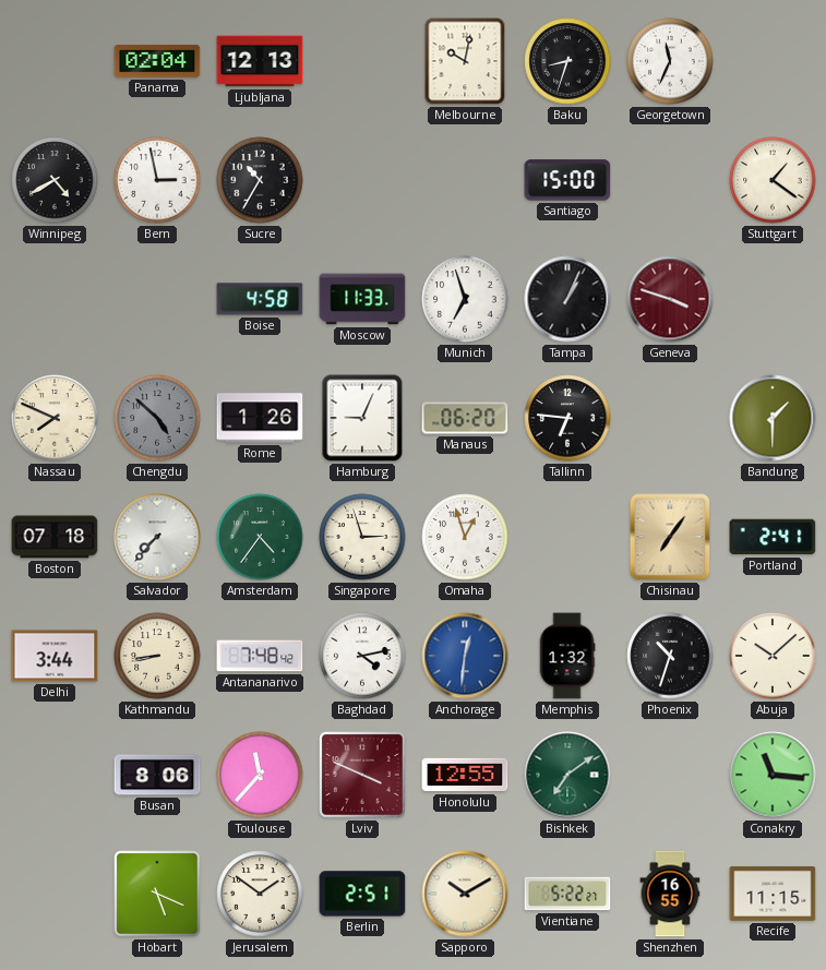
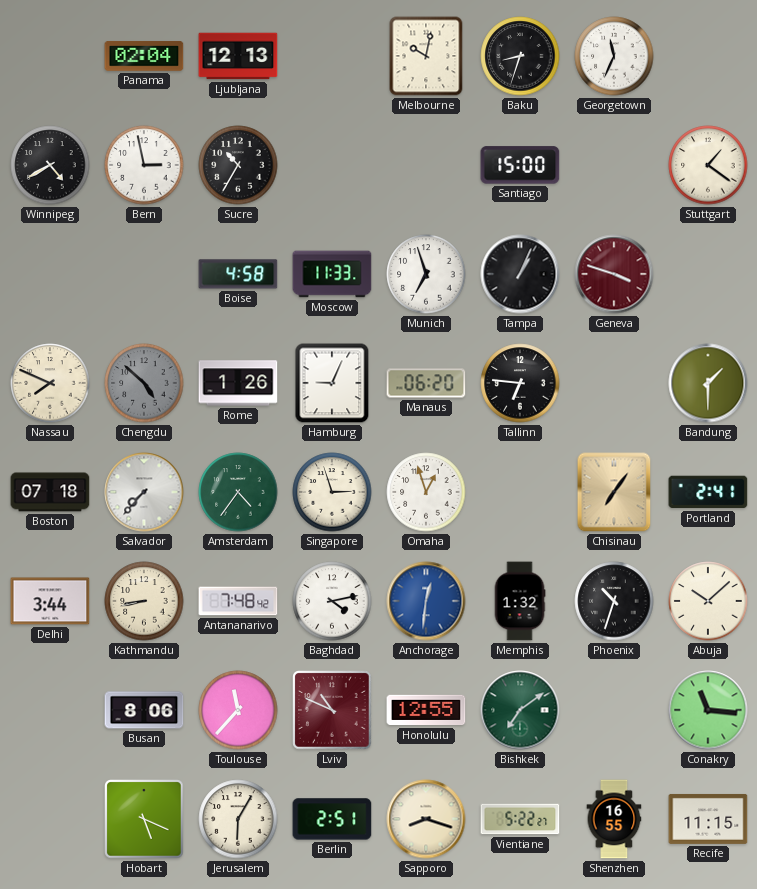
Lviv: 3:49 -> 10:49 (332, 710)
Jerusalem: 1:51 -> 6:05 (238, 819)
Sapporo: 10:10 -> 8:18 (426, 819)
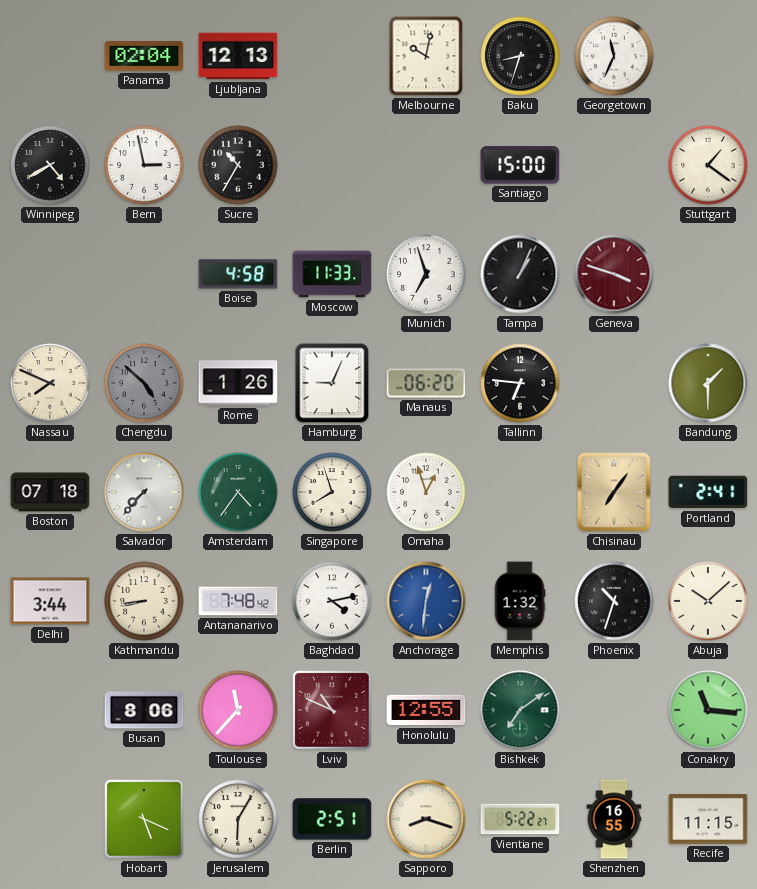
Singapore: 2:57 -> 7:57 (332, 492)
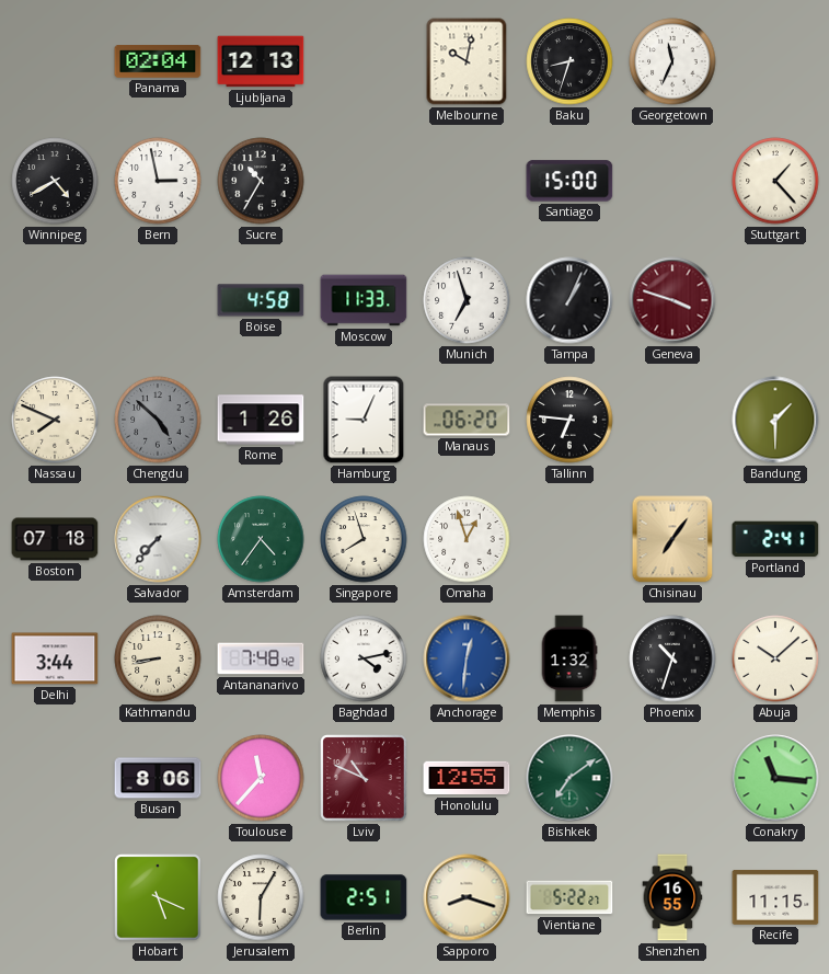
Stuttgart: 1:21 -> 1:23 (775, 181)
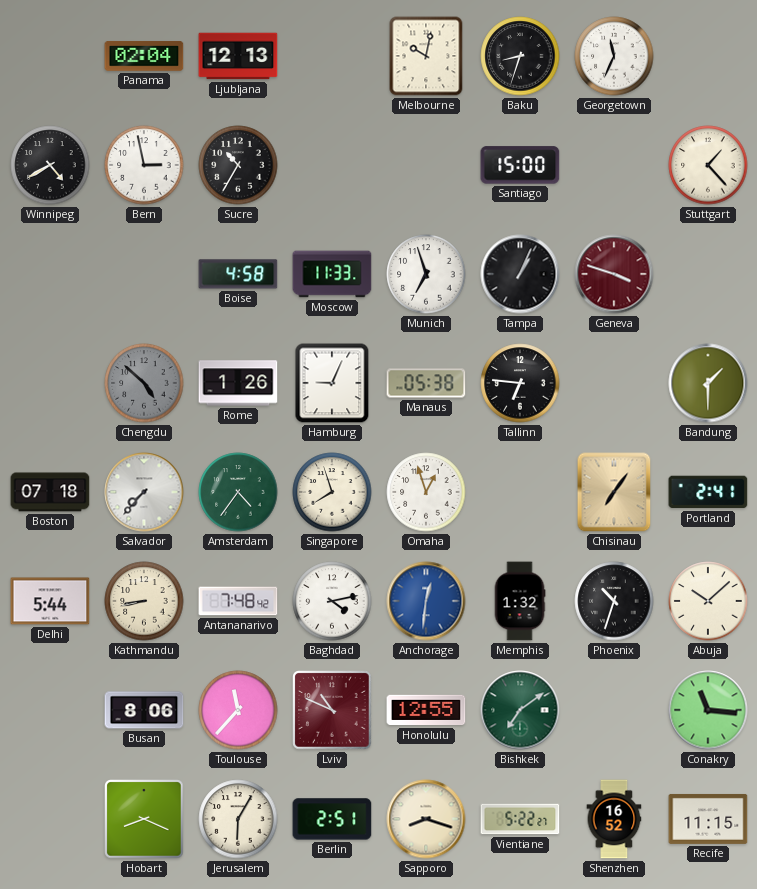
Nassau: 7:49 -> none (55, 420)
Manaus: 06:20 -> 05:38 (426, 383)
Delhi: 3:44 -> 5:44 (50, 601)
Hobart: 5:19 -> 8:19 (144, 819)
Shenzhen: 16:55 -> 16:52 (614, 819)
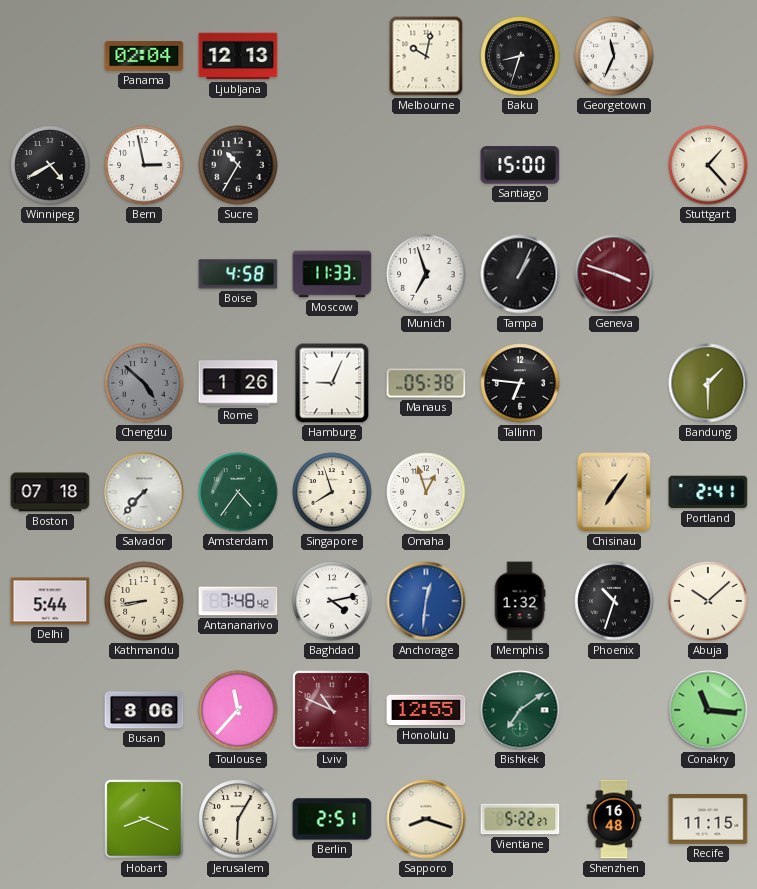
Shenzhen: 16:52 -> 16:48 (614, 819)
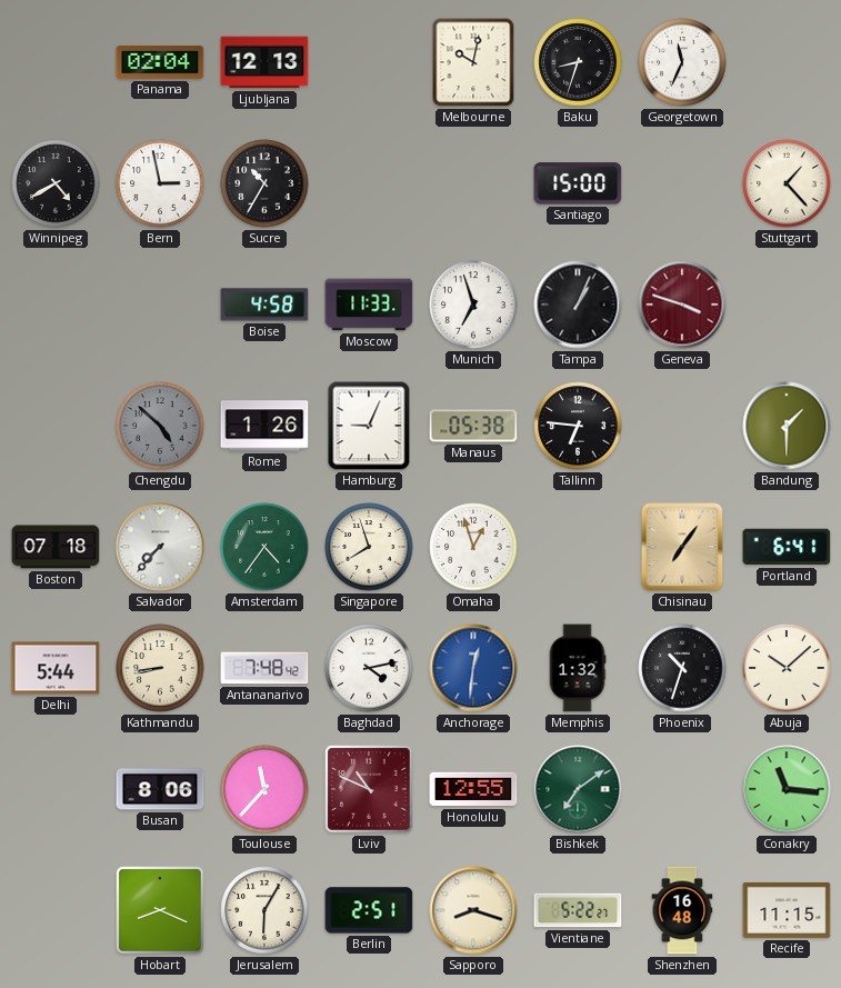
Portland: 2:41 -> 6:41 (787, 547)
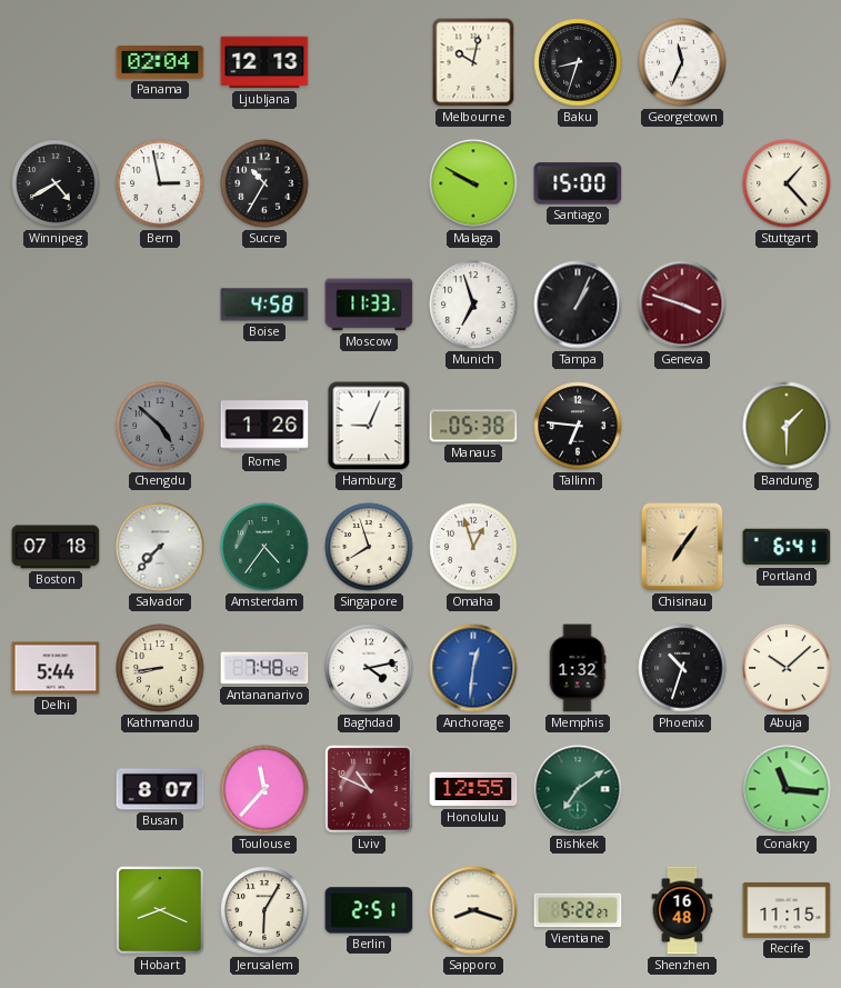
Malaga: none -> 9:50 (473, 183)
Busan: 8:06 -> 8:07 (160, 789)
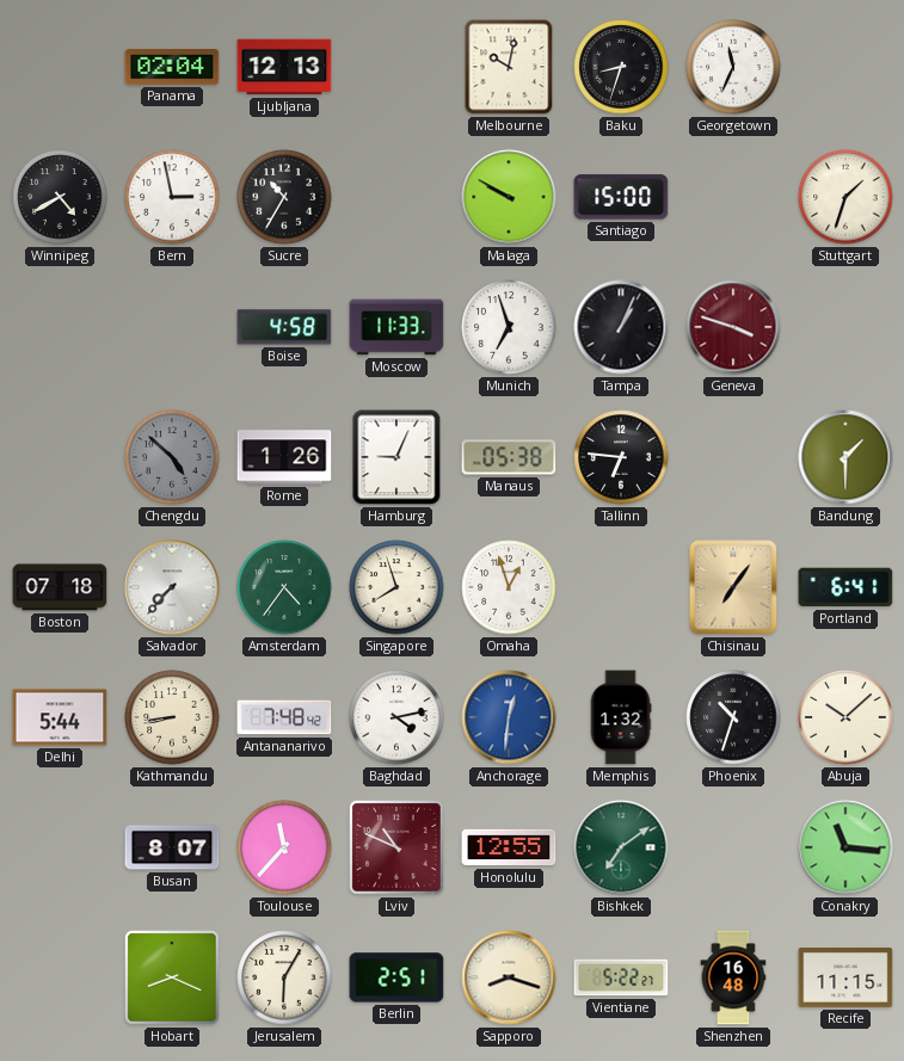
Stuttgart: 1:23 -> 1:33 (845, 197)
